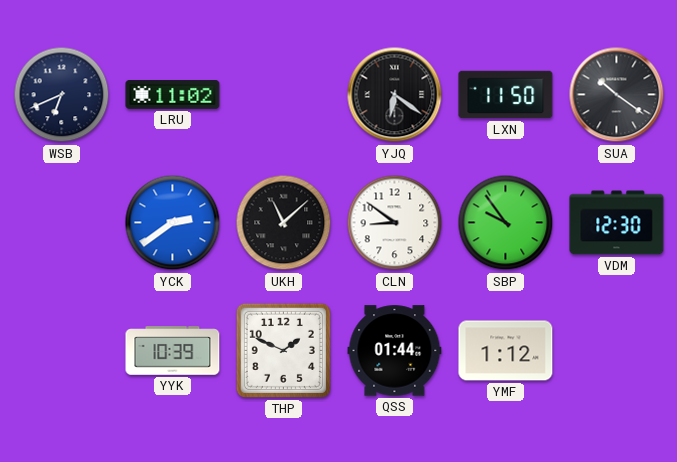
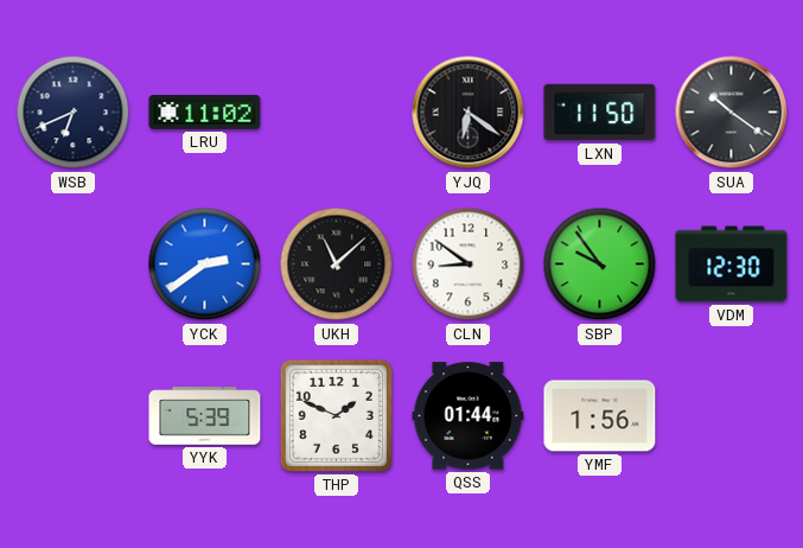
YYK: 10:39 -> 5:39 (205, 416)
YMF: 1:12 -> 1:56 (600, 416)
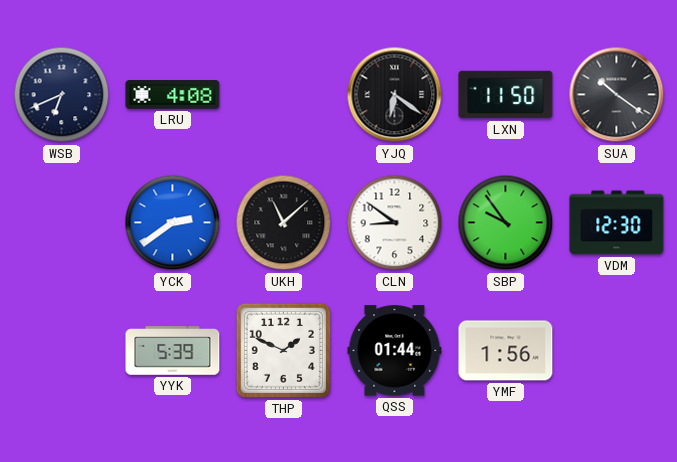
LRU: 11:02 -> 4:08 (173, 95)
